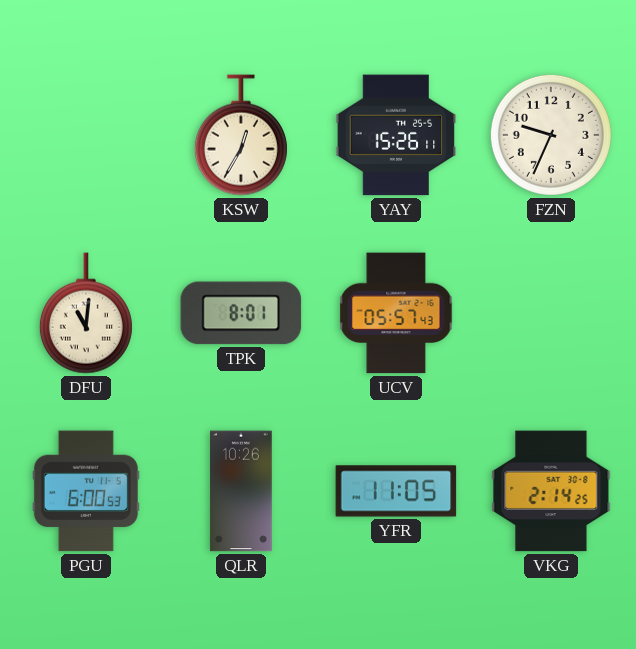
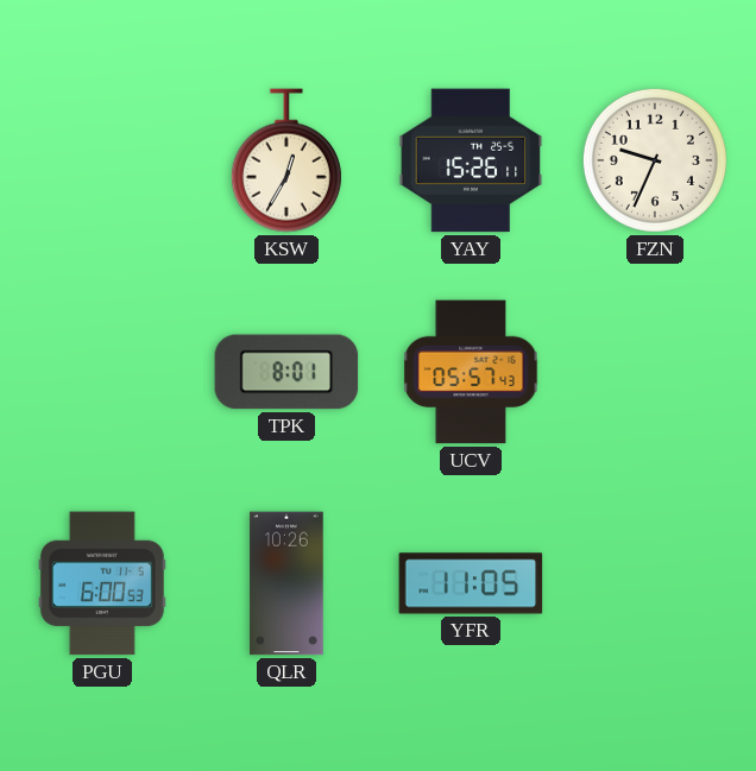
DFU: 11:01 -> none (86, 313)
VKG: 2:14 -> none (551, 491)
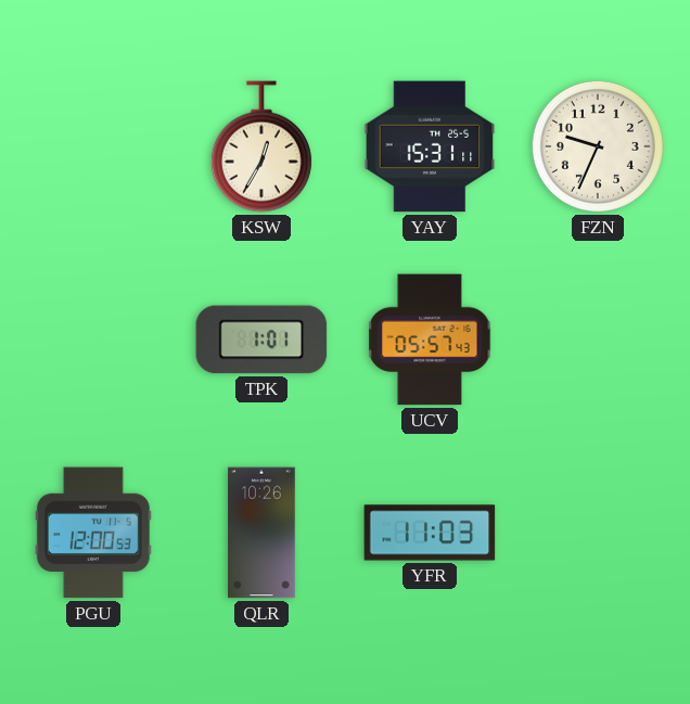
YAY: 15:26 -> 15:31 (430, 146)
TPK: 8:01 -> 1:01 (261, 340)
PGU: 6:00 -> 12:00 (93, 533)
YFR: 11:05 -> 11:03 (430, 533)
